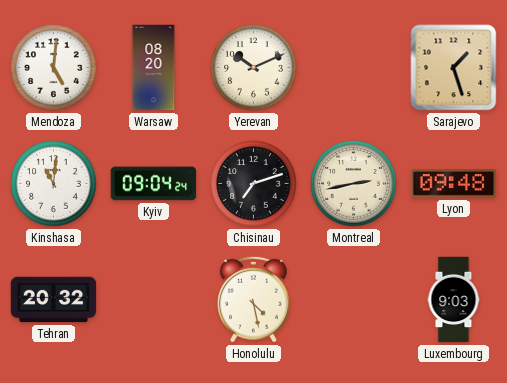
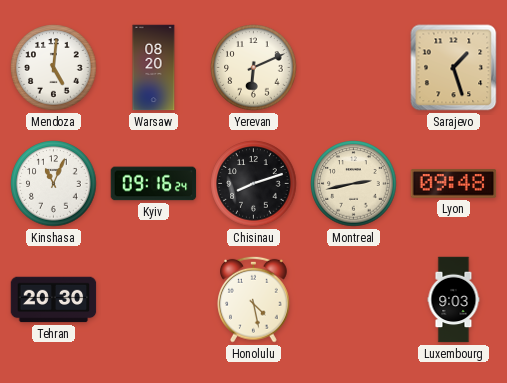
Yerevan: 10:11 -> 6:11 (254, 68)
Kinshasa: 11:01 -> 11:04 (54, 184)
Kyiv: 09:04 -> 09:16 (154, 184)
Chisinau: 7:12 -> 8:12 (254, 184)
Tehran: 20:32 -> 20:30 (54, 300)
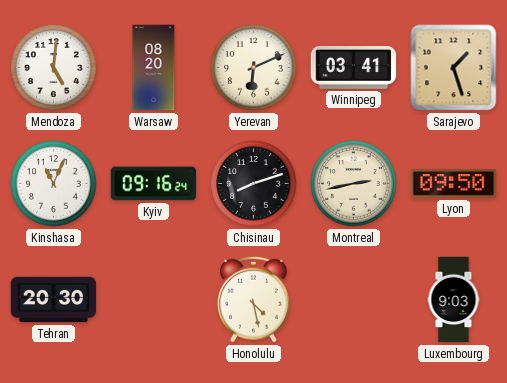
Winnipeg: none -> 03:41 (354, 68)
Lyon: 09:48 -> 09:50 (454, 184)
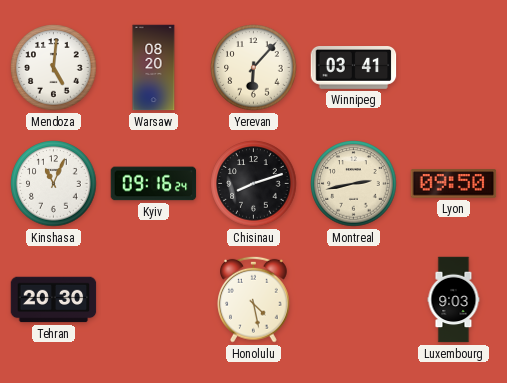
Yerevan: 6:11 -> 6:07 (254, 68)
Sarajevo: 1:27 -> none (454, 68)
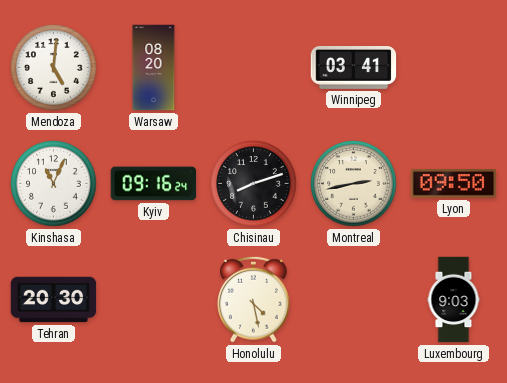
Yerevan: 6:07 -> none (254, 68)
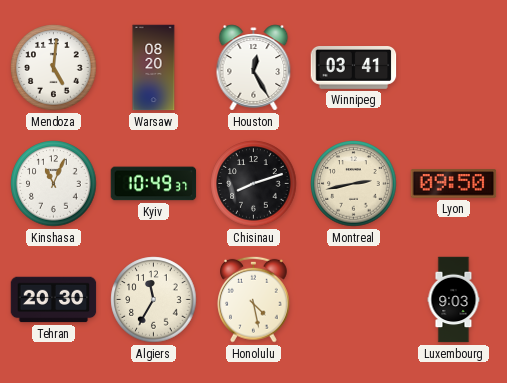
Houston: none -> 12:25 (254, 68)
Kyiv: 09:16 -> 10:49 (154, 184)
Algiers: none -> 11:35 (154, 300)
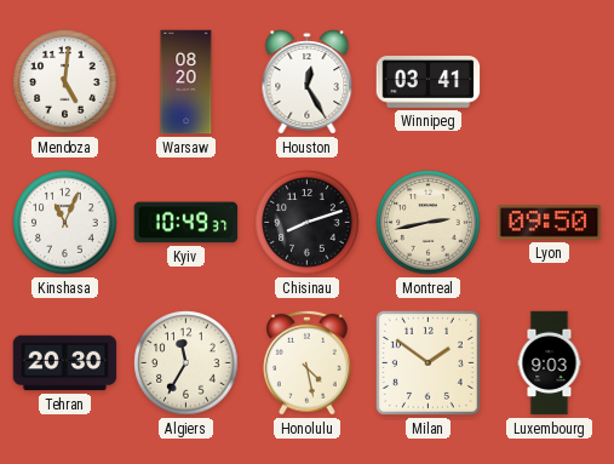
Milan: none -> 1:51 (427, 362)
